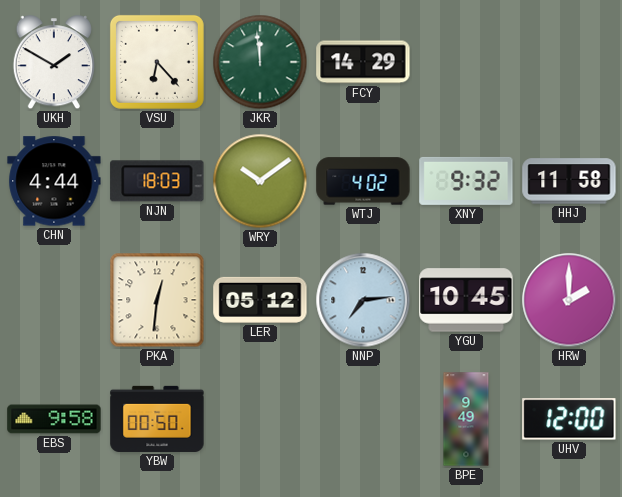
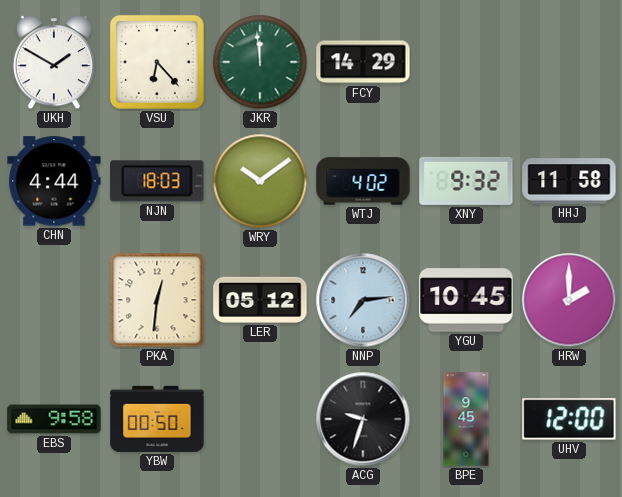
ACG: none -> 9:33 (363, 419)
BPE: 9:49 -> 9:45 (466, 419)
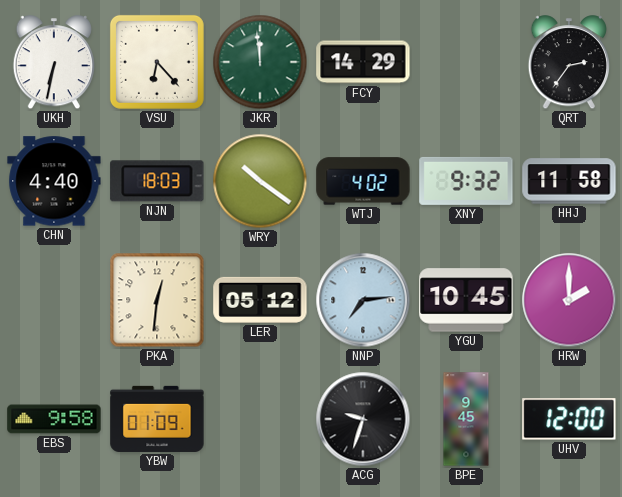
UKH: 1:50 -> 6:32 (53, 63)
QRT: none -> 2:36 (568, 63)
CHN: 4:44 -> 4:40 (54, 181)
WRY: 10:09 -> 10:21 (260, 181)
YBW: 00:50 -> 01:09 (157, 419)
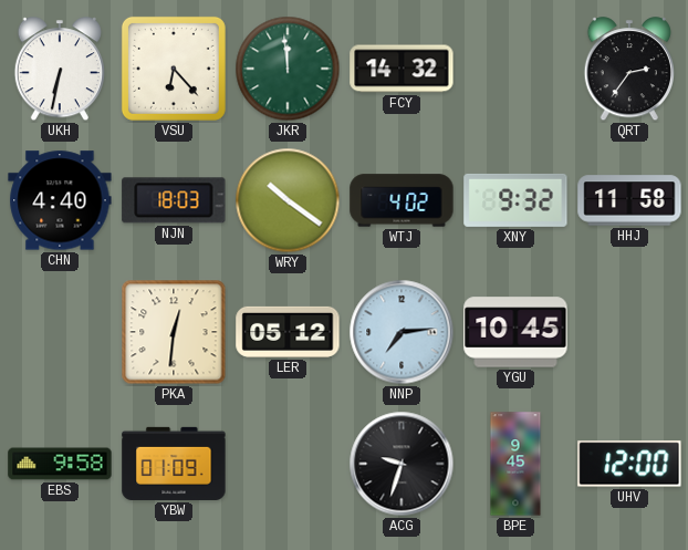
FCY: 14:29 -> 14:32 (402, 69)
HRW: 2:00 -> none (569, 300)
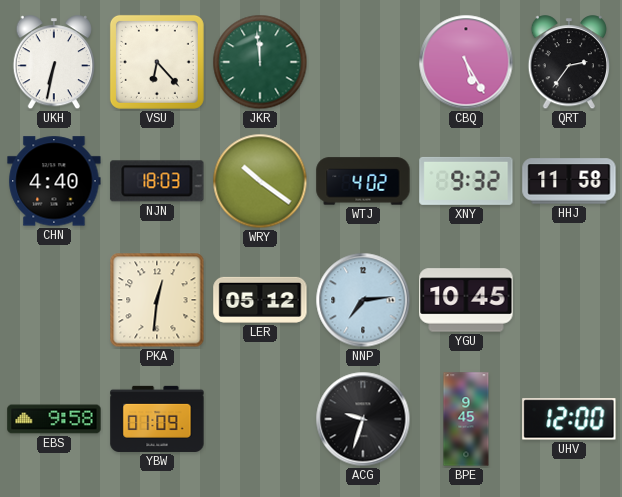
FCY: 14:32 -> none (402, 69)
CBQ: none -> 5:25 (466, 62)
